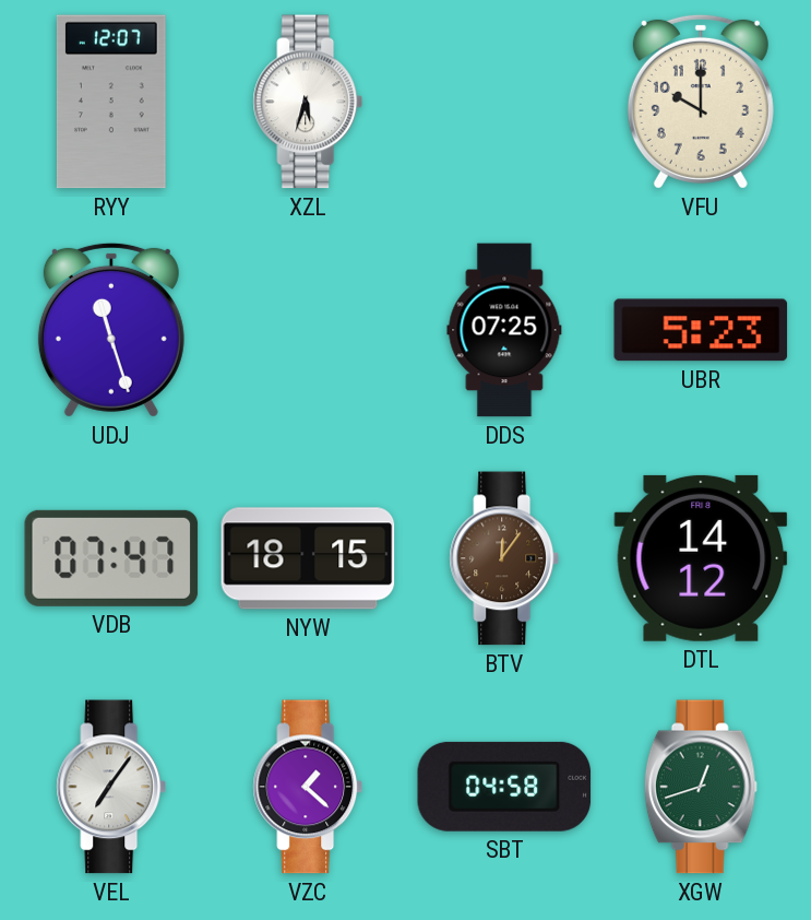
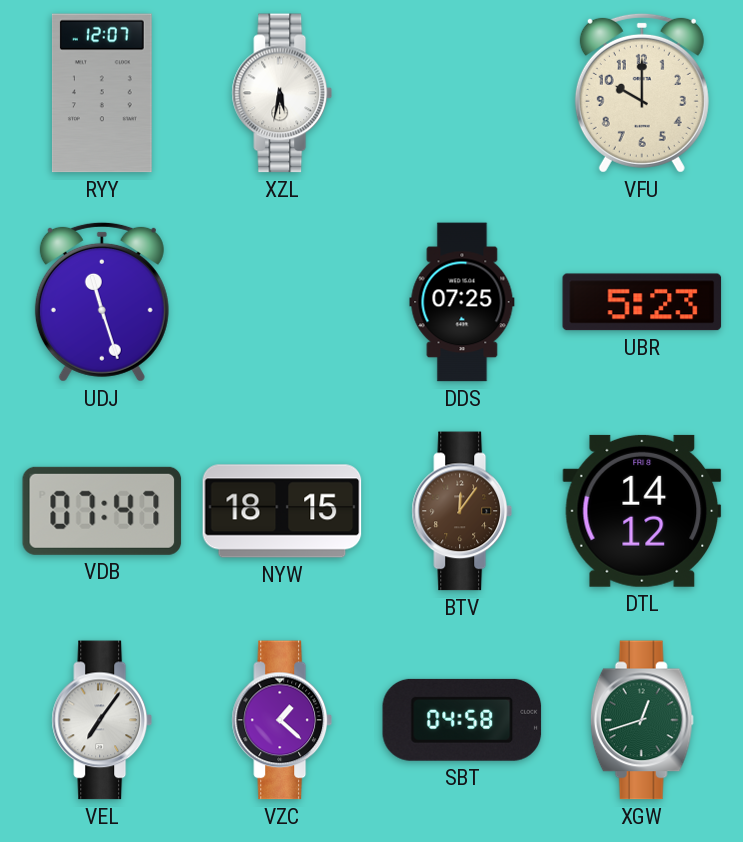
XZL: 5:33 -> 5:32 (282, 93)
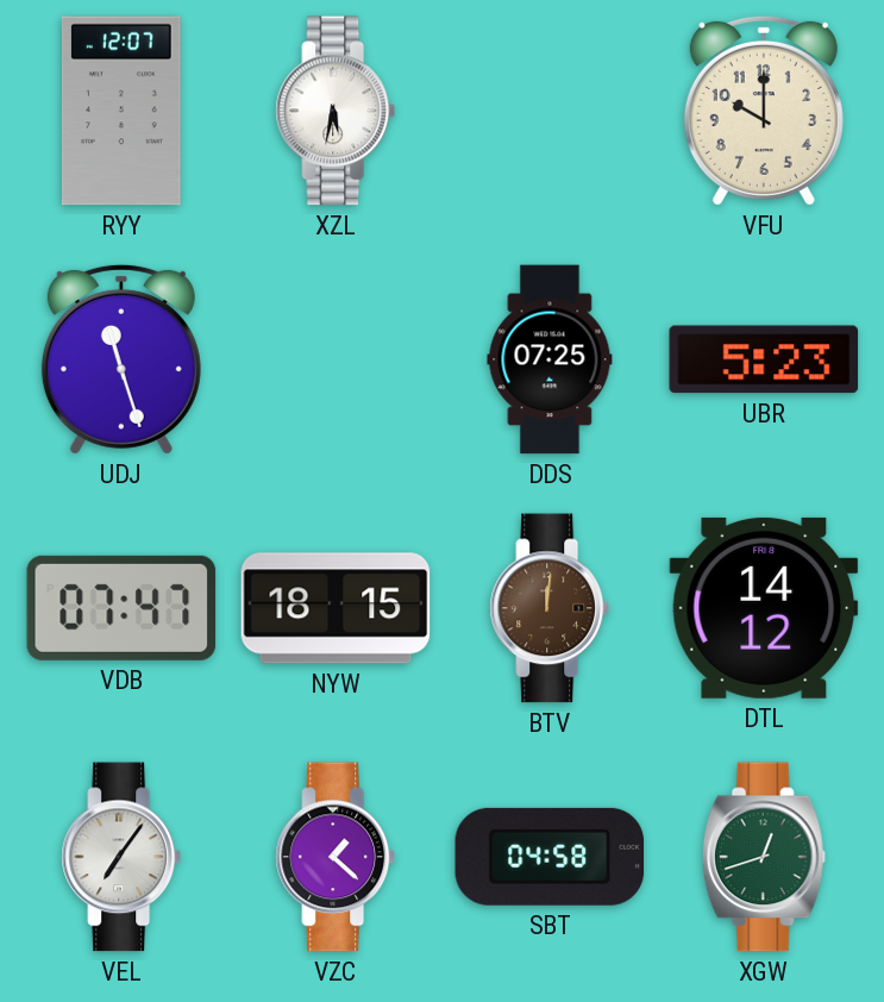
BTV: 12:06 -> 12:01 (550, 608)
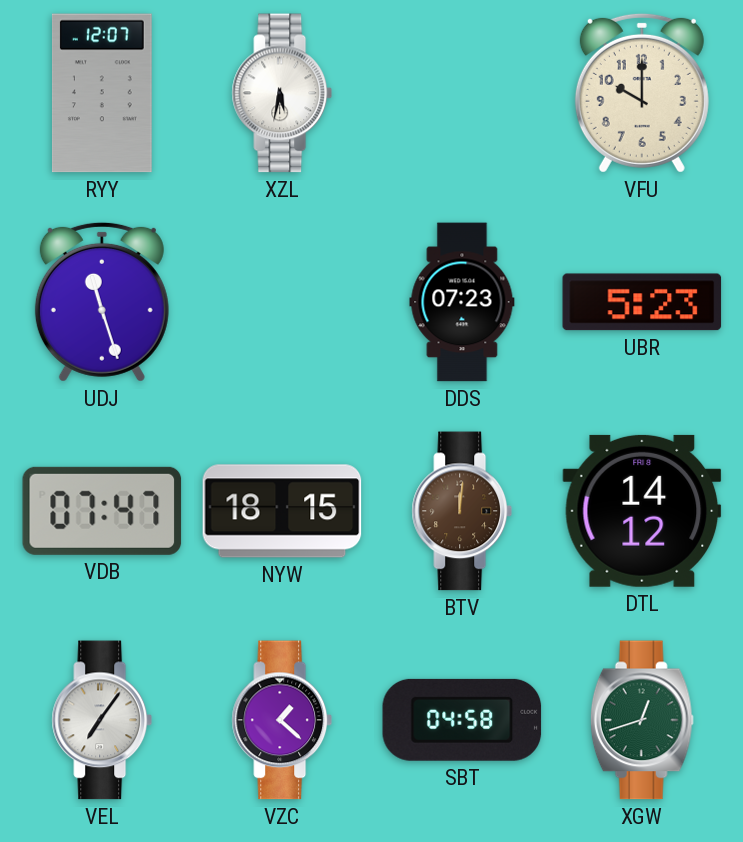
DDS: 07:25 -> 07:23 (462, 302)
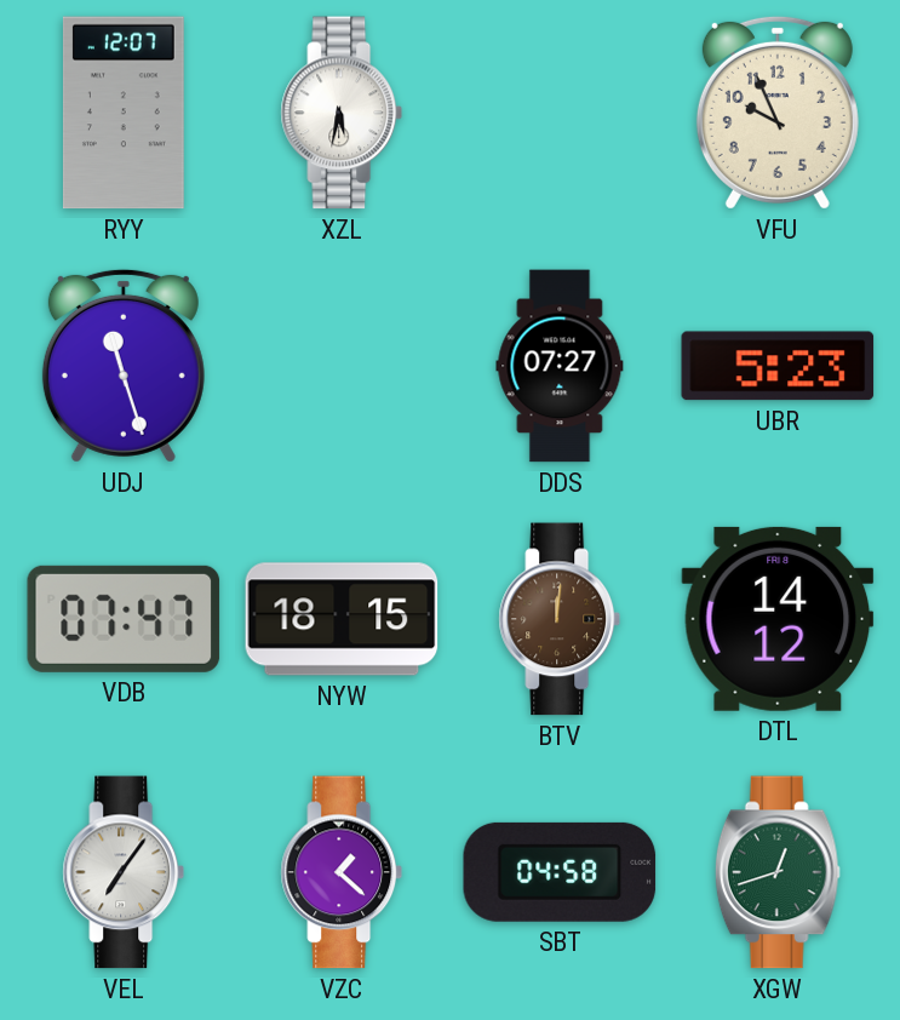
VFU: 10:00 -> 9:56 (778, 113)
DDS: 07:23 -> 07:27 (560, 366)
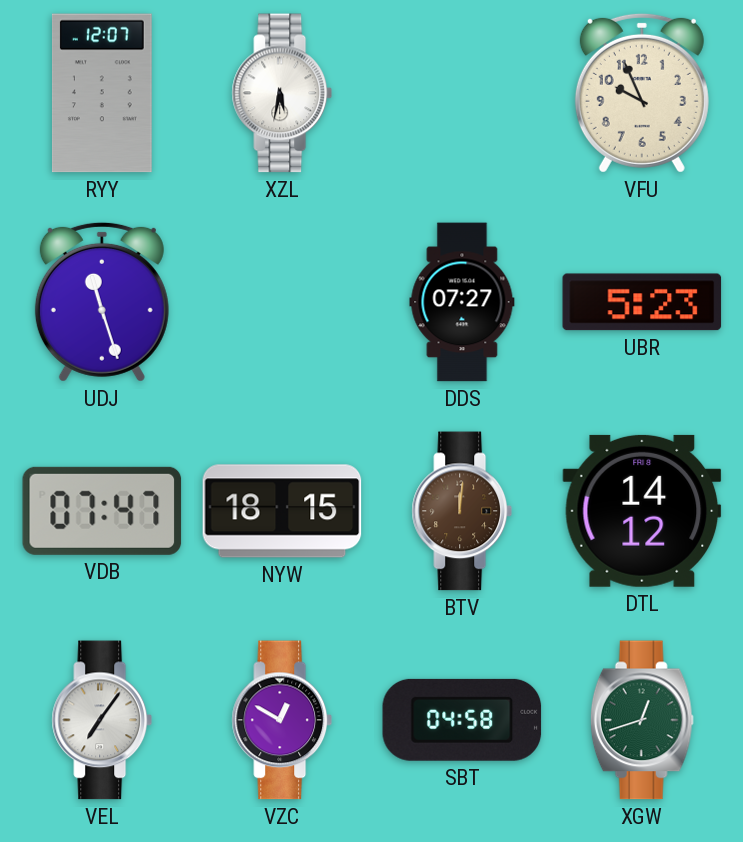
VZC: 1:22 -> 12:50 (282, 720)
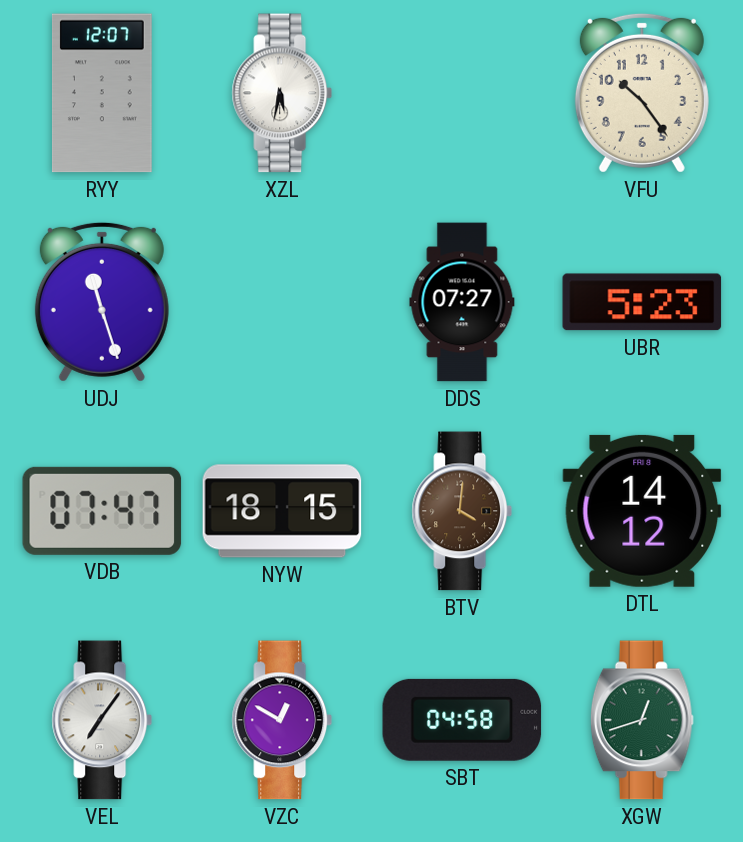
VFU: 9:56 -> 10:24 (642, 93)
BTV: 12:01 -> 4:01 (462, 511)
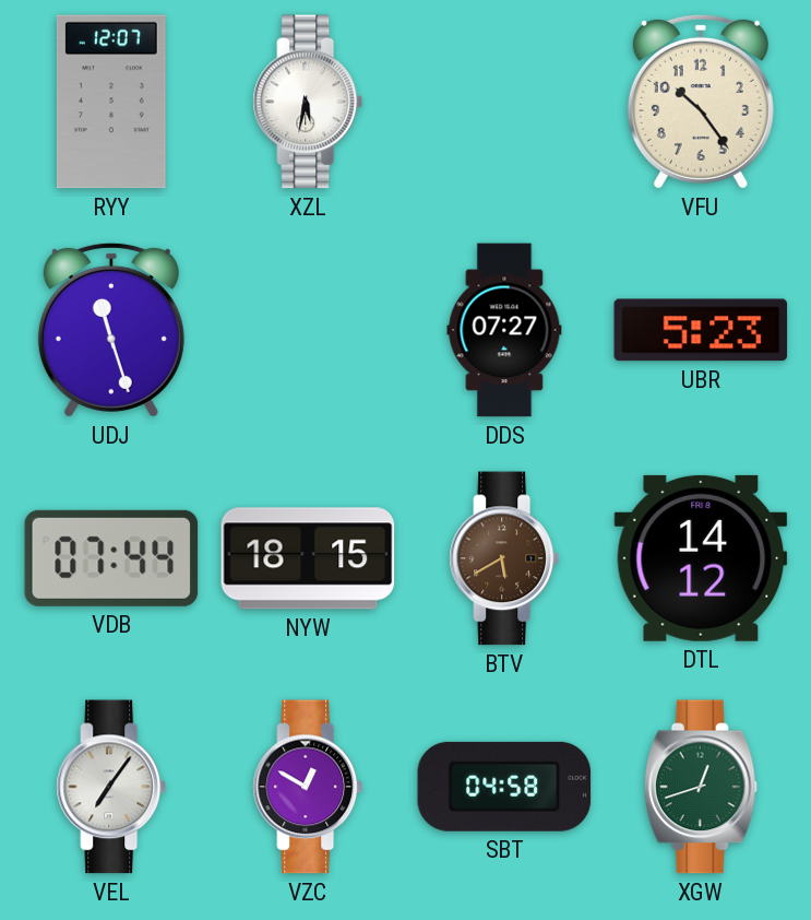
VDB: 07:47 -> 07:44 (111, 558)
BTV: 4:01 -> 5:40 (504, 558)
